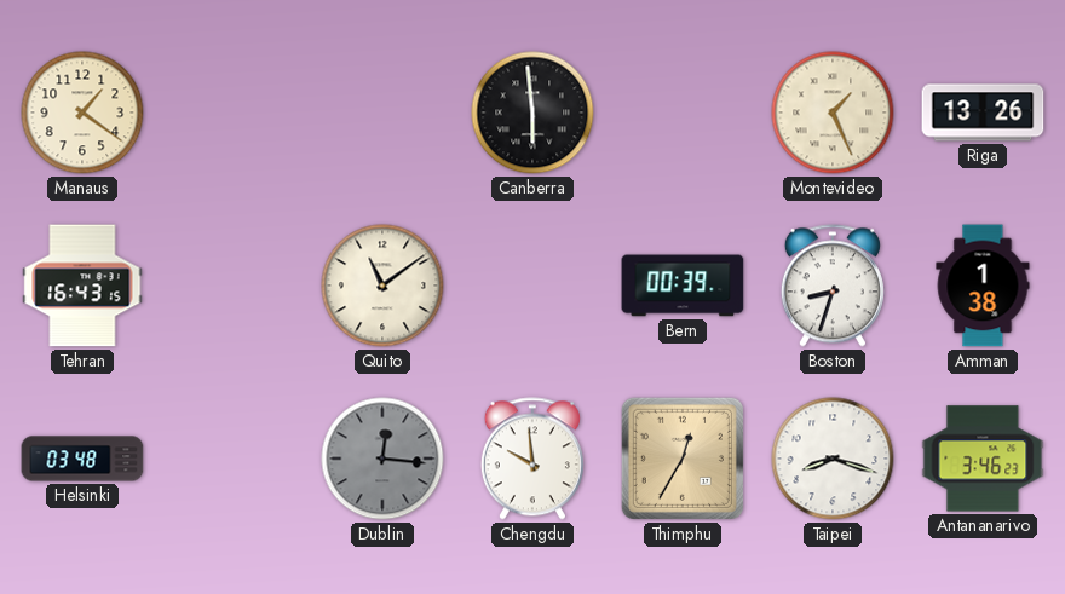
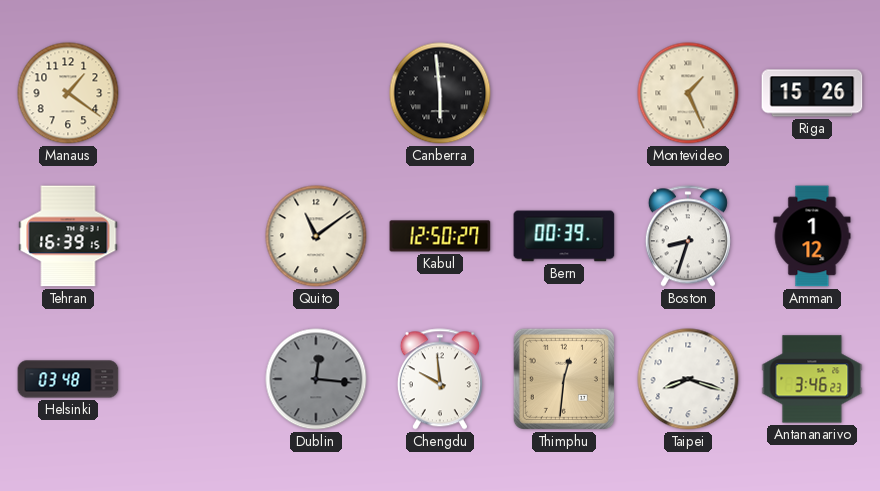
Riga: 13:26 -> 15:26 (812, 93)
Tehran: 16:43 -> 16:39 (68, 236)
Kabul: none -> 12:50 (440, 236)
Amman: 1:38 -> 1:12 (812, 236)
Thimphu: 12:35 -> 12:31 (564, 379)
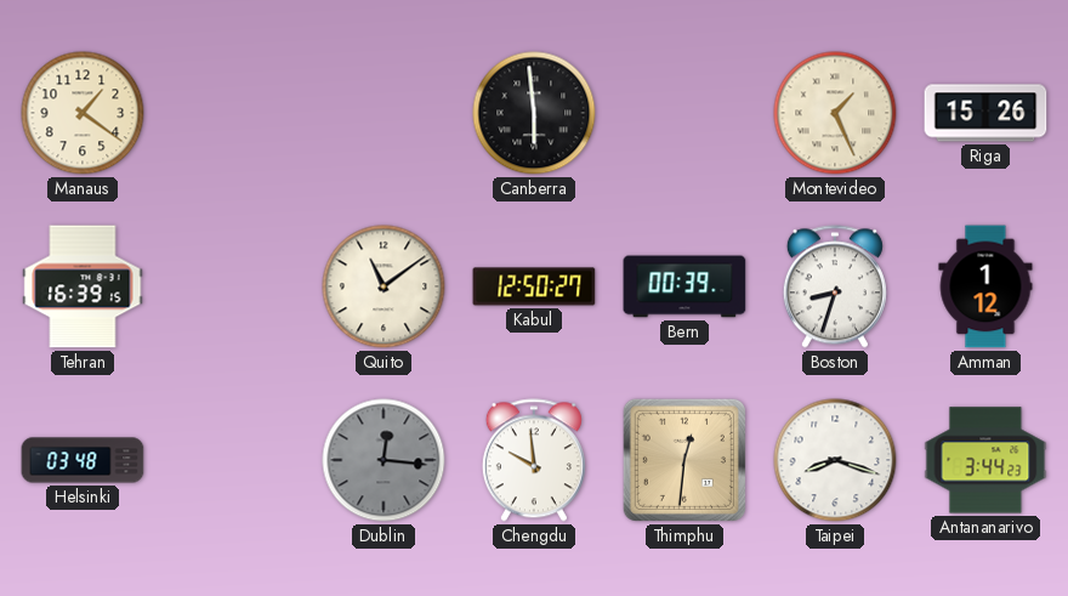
Antananarivo: 3:46 -> 3:44 (985, 460)
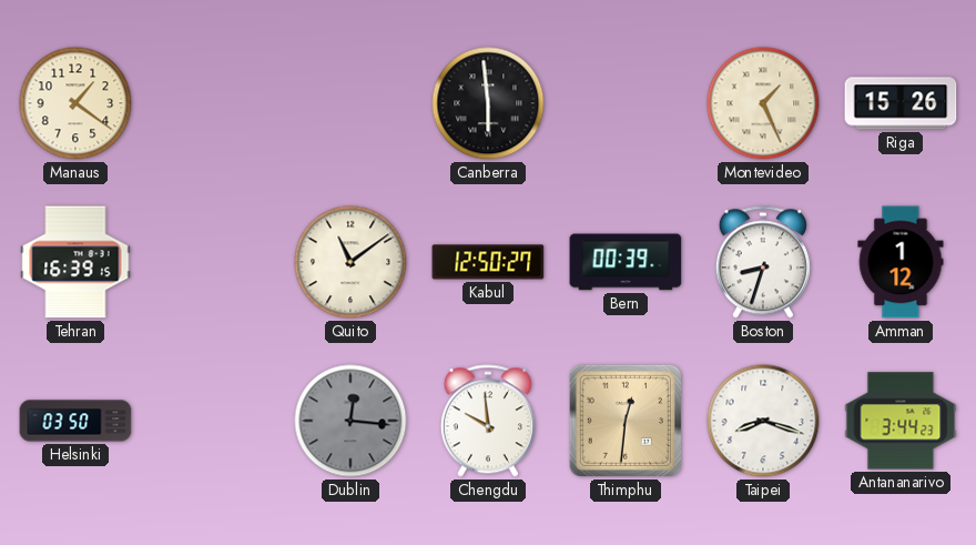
Helsinki: 03:48 -> 03:50 (75, 421)
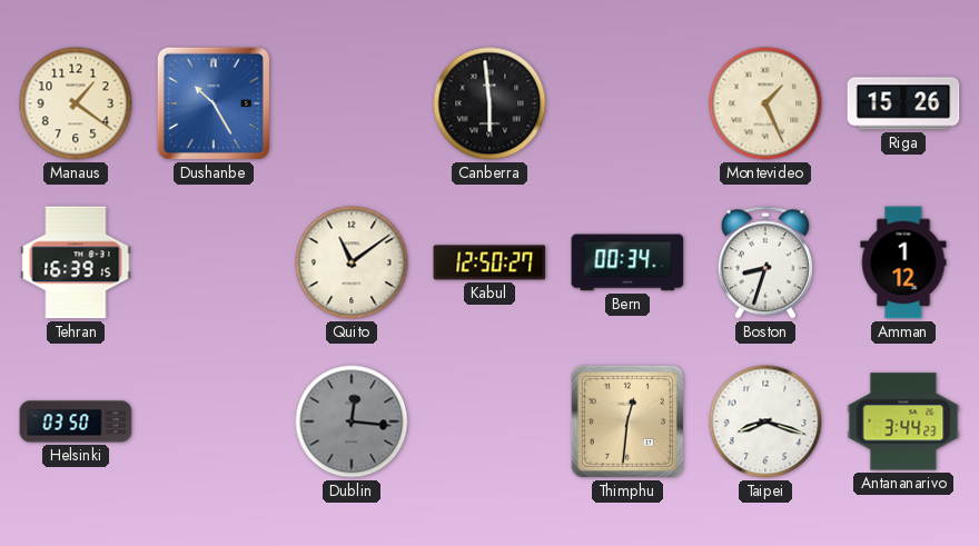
Dushanbe: none -> 10:25 (214, 103)
Bern: 00:39 -> 00:34 (627, 262)
Chengdu: 9:59 -> none (488, 421)
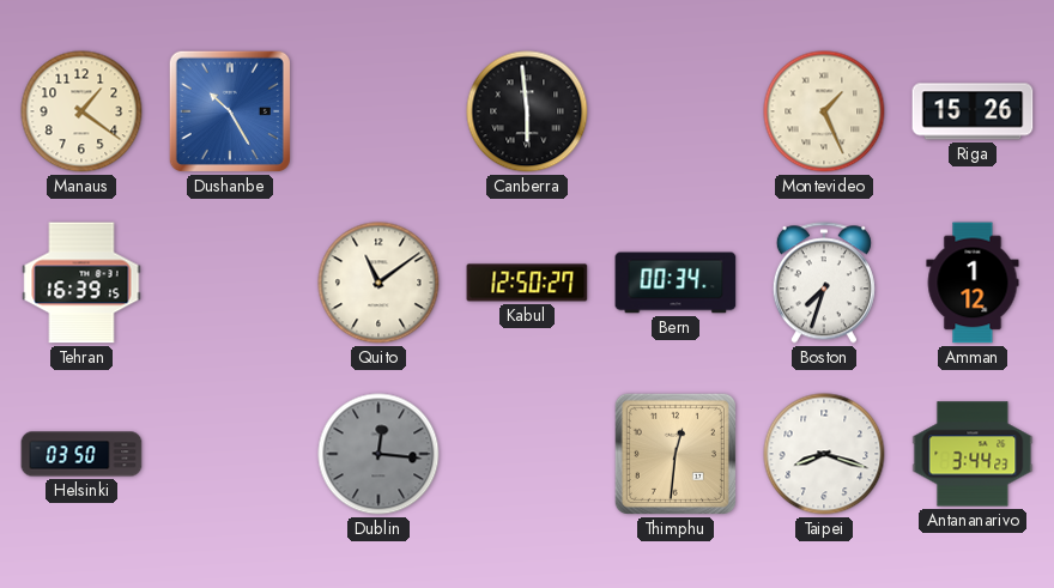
Boston: 8:33 -> 7:33 (824, 283)
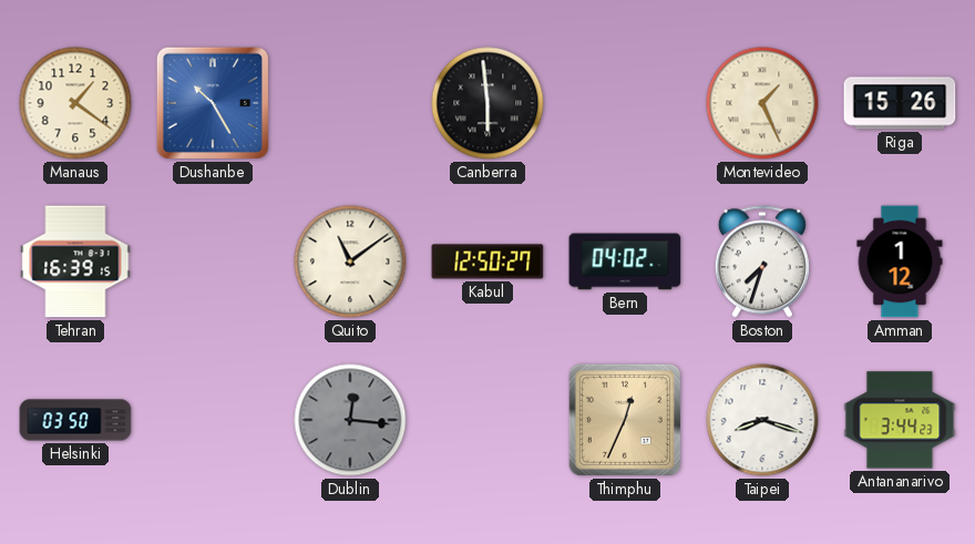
Bern: 00:34 -> 04:02 (625, 261)
Thimphu: 12:31 -> 12:34 (625, 420)
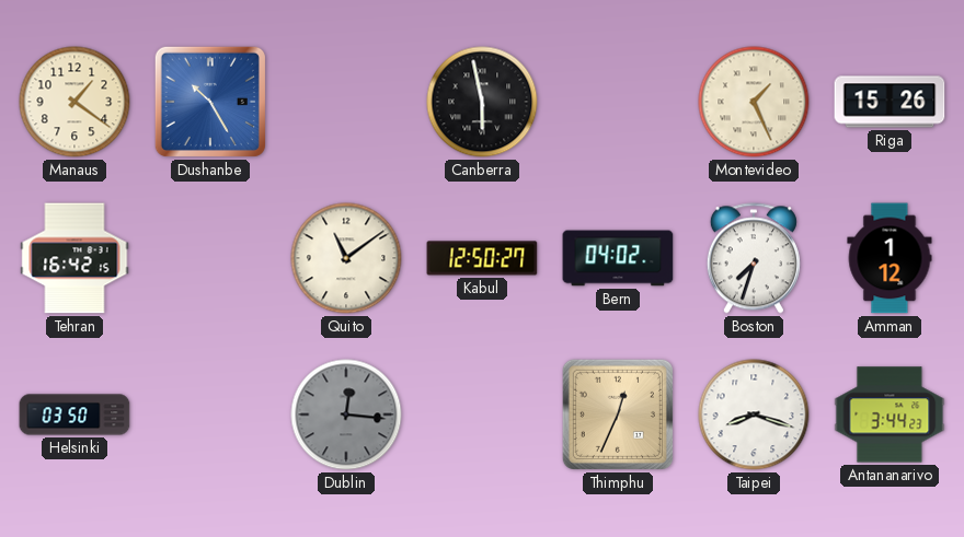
Canberra: 5:59 -> 5:58 (482, 102)
Tehran: 16:39 -> 16:42 (74, 258)
